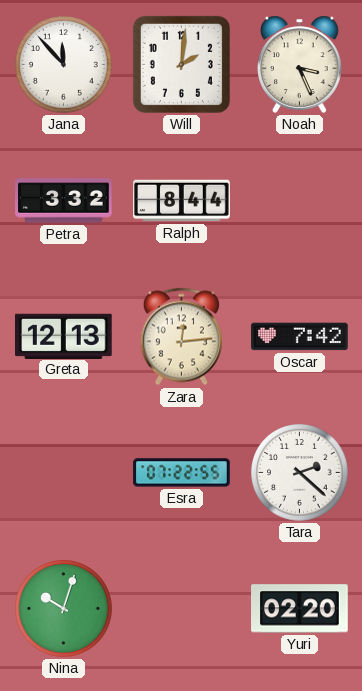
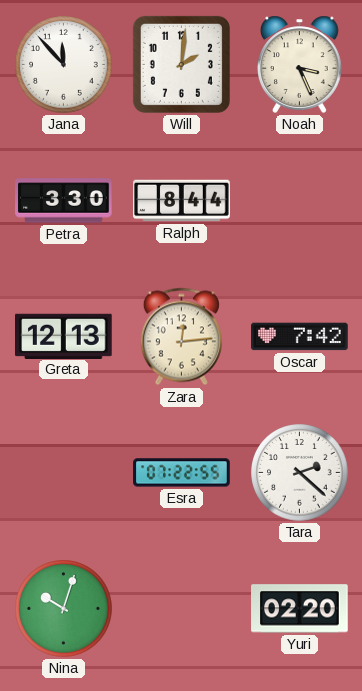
Petra: 3:32 -> 3:30 (64, 201)
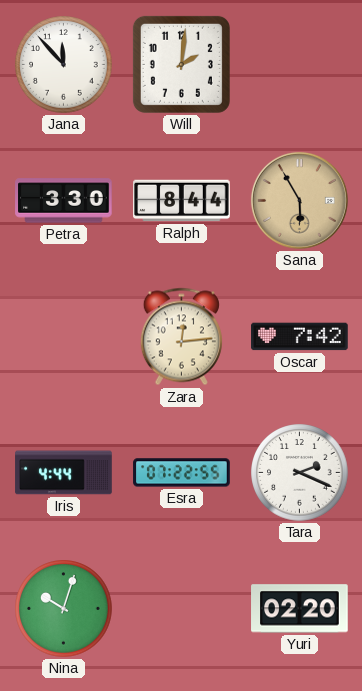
Noah: 3:26 -> none (300, 64)
Sana: none -> 5:55 (299, 200)
Greta: 12:13 -> none (64, 336)
Iris: none -> 4:44 (64, 473)
Tara: 2:22 -> 2:19 (300, 473)
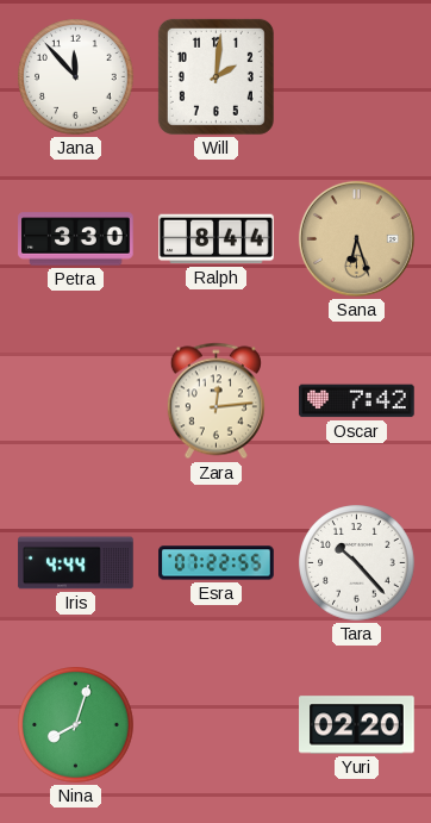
Sana: 5:55 -> 6:27 (356, 238)
Tara: 2:19 -> 10:23 (357, 563)
Nina: 10:03 -> 8:03 (76, 725)
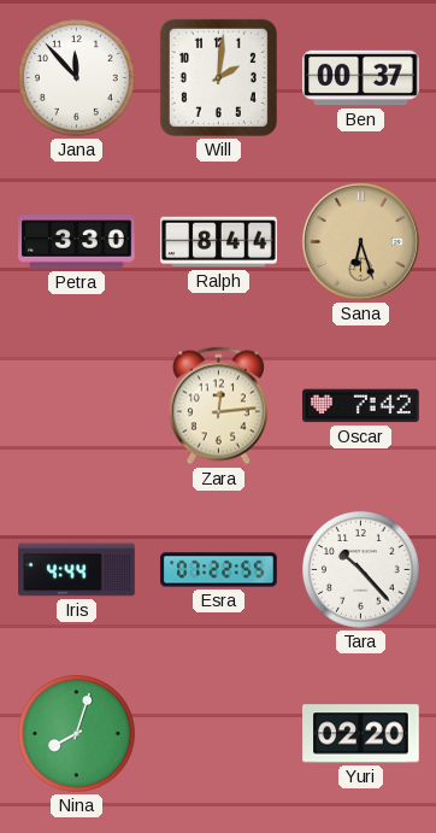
Ben: none -> 00:37 (361, 78)
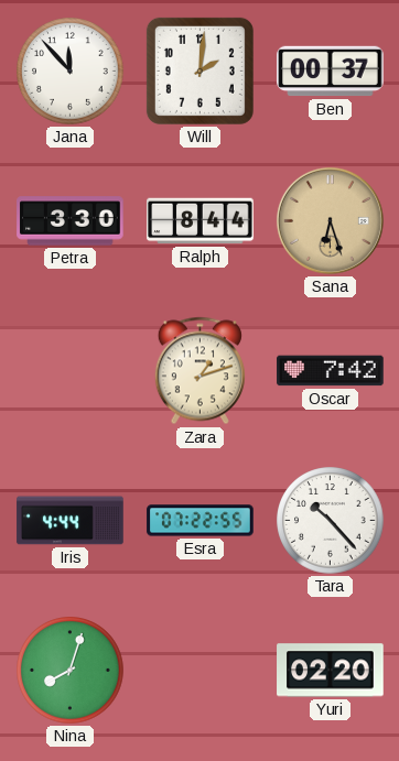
Zara: 12:14 -> 1:12 (199, 371)
